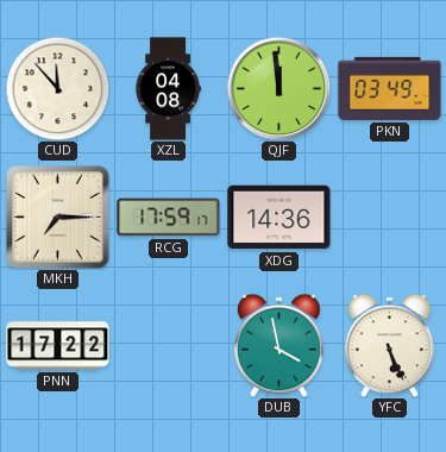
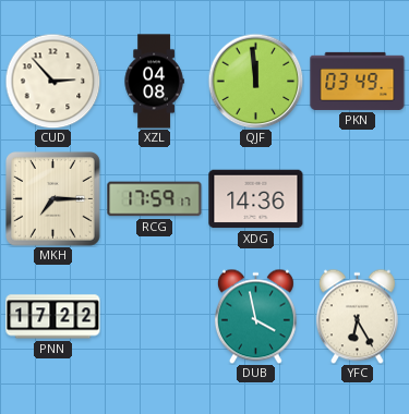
CUD: 11:53 -> 2:53 (52, 81)
YFC: 5:26 -> 6:25 (357, 316)
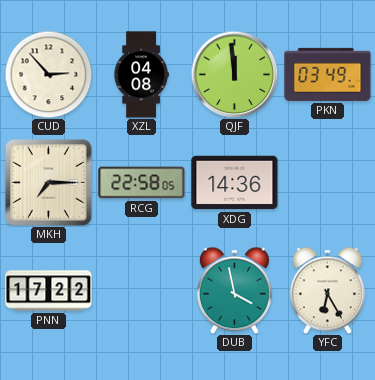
RCG: 17:59 -> 22:58 (142, 183)
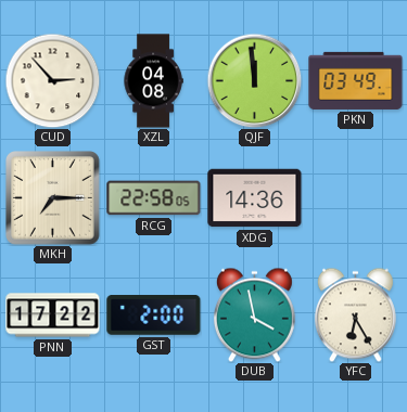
GST: none -> 2:00 (154, 316)
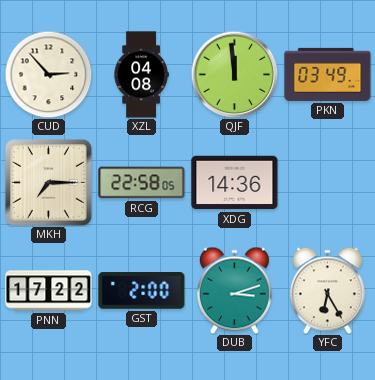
DUB: 3:58 -> 3:12 (234, 290)
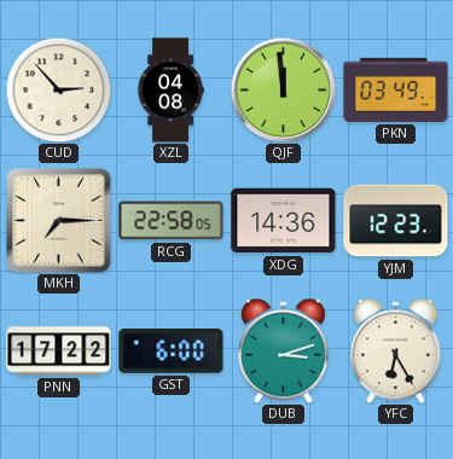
YJM: none -> 12:23 (396, 221)
GST: 2:00 -> 6:00 (172, 351)
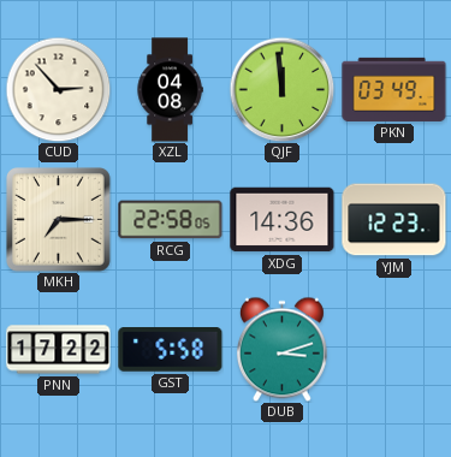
GST: 6:00 -> 5:58 (171, 350)
YFC: 6:25 -> none (395, 350)
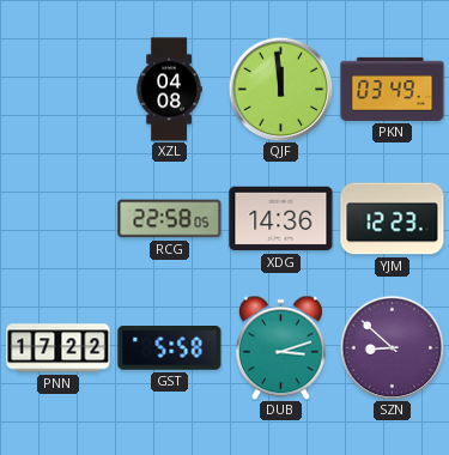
CUD: 2:53 -> none (58, 89)
MKH: 7:15 -> none (59, 220)
SZN: none -> 8:52 (392, 347)
